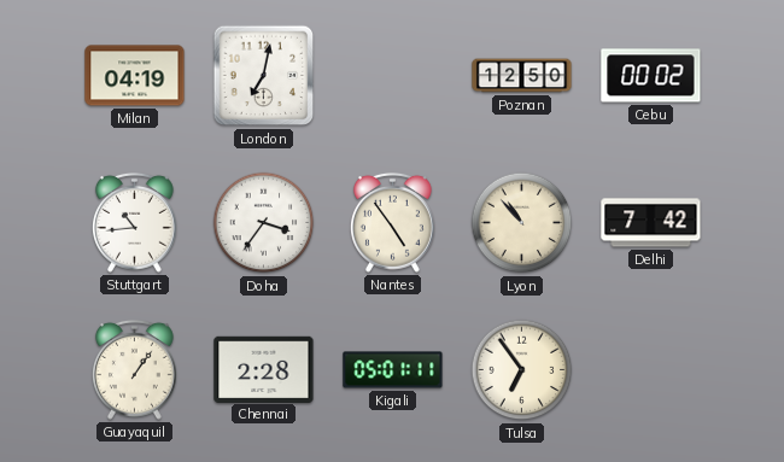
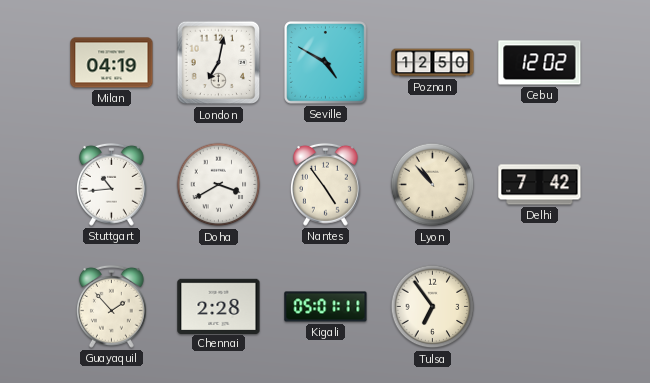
Seville: none -> 4:50 (326, 63)
Cebu: 00:02 -> 12:02 (540, 63)
Doha: 3:36 -> 3:40 (219, 185)
Guayaquil: 1:06 -> 1:53 (111, 306)
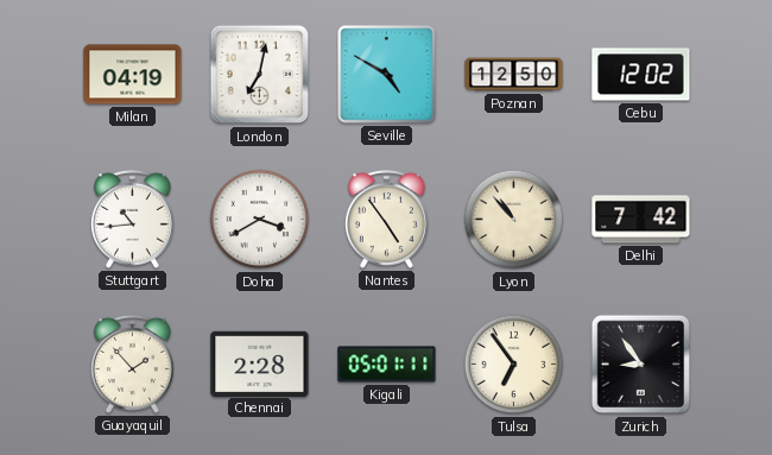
Zurich: none -> 8:54 (641, 365)
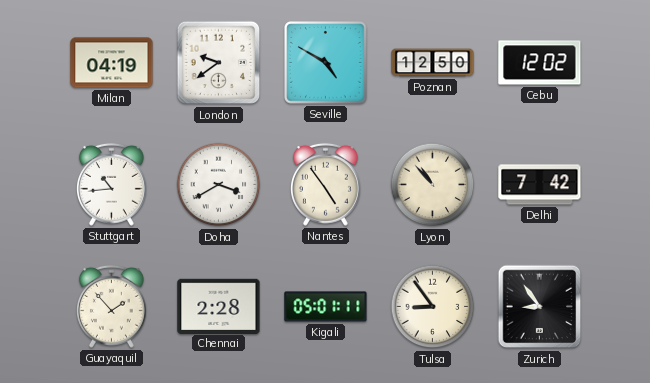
London: 7:02 -> 9:39 (219, 63)
Tulsa: 6:54 -> 8:54 (433, 307)
